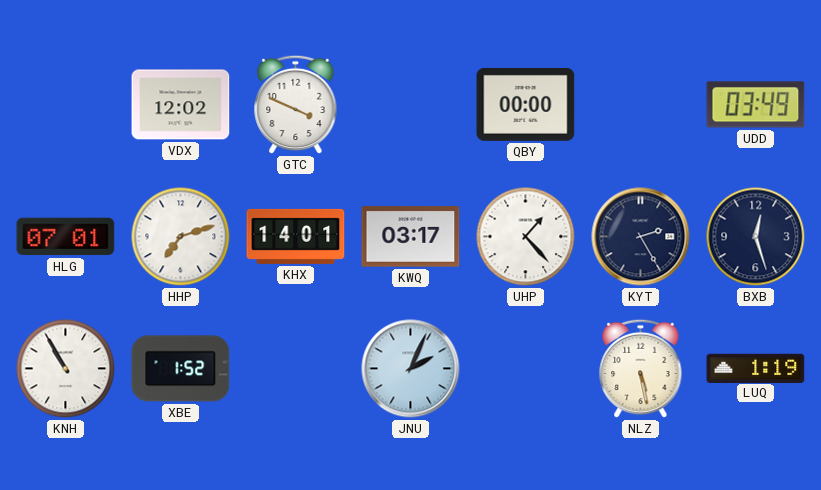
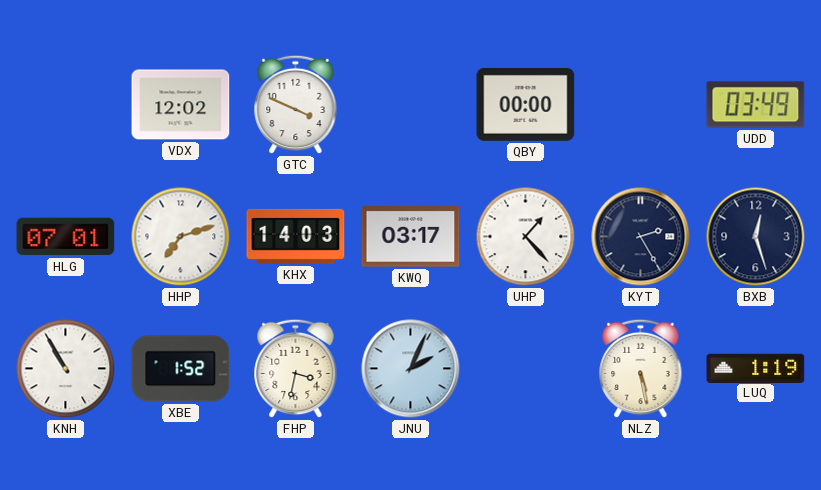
KHX: 14:01 -> 14:03 (296, 236)
FHP: none -> 3:32 (296, 369)
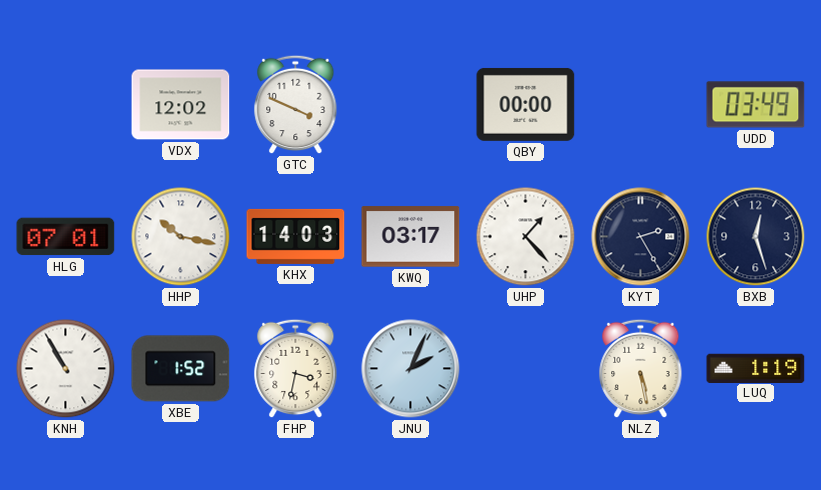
HHP: 7:12 -> 10:17 (181, 237)
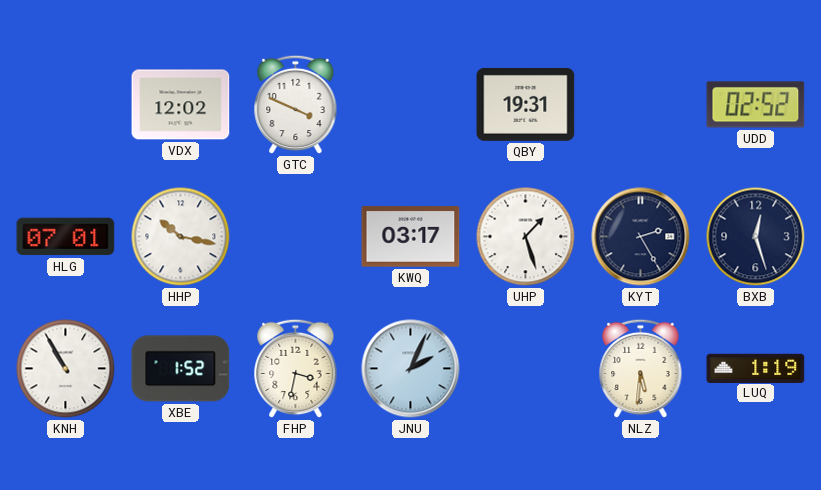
QBY: 00:00 -> 19:31 (526, 104)
UDD: 03:49 -> 02:52 (756, 105)
KHX: 14:03 -> none (296, 236)
UHP: 1:23 -> 1:27 (526, 237)
NLZ: 5:28 -> 5:31 (641, 369)
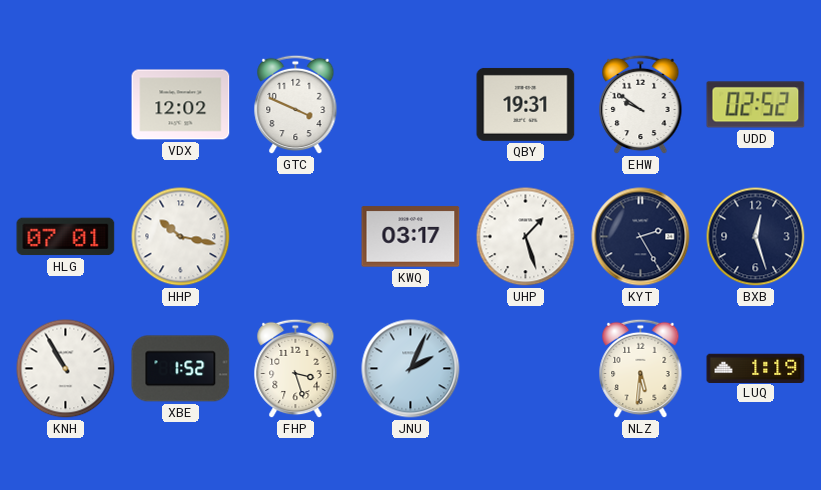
EHW: none -> 9:51 (641, 105)
FHP: 3:32 -> 3:27 (296, 369)
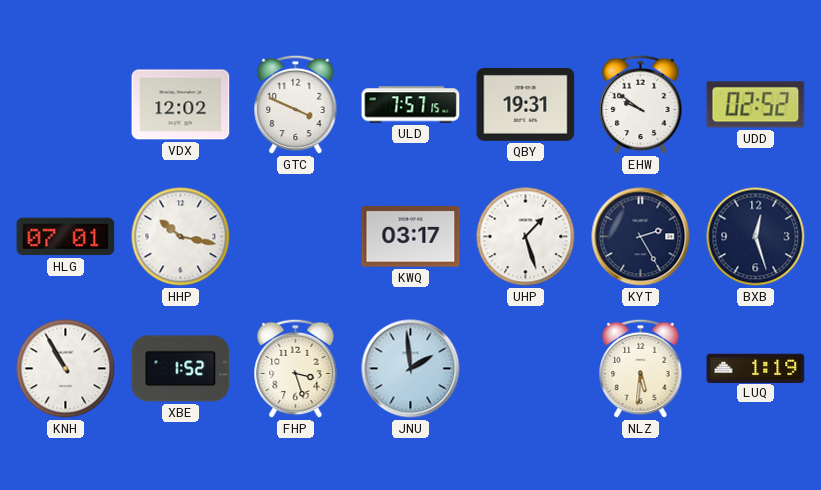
ULD: none -> 7:57 (411, 105)
JNU: 2:04 -> 1:59 (411, 369)
